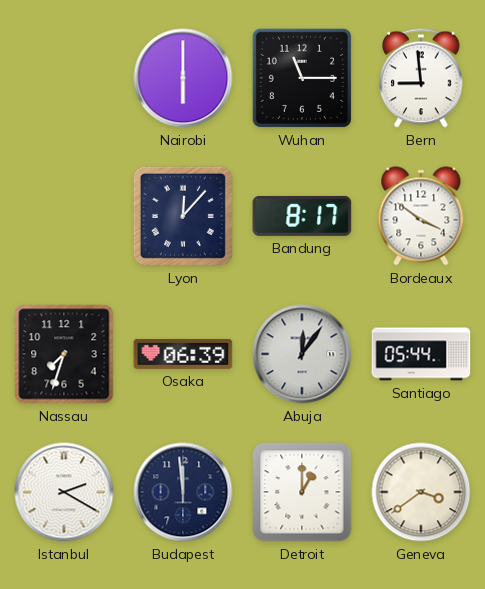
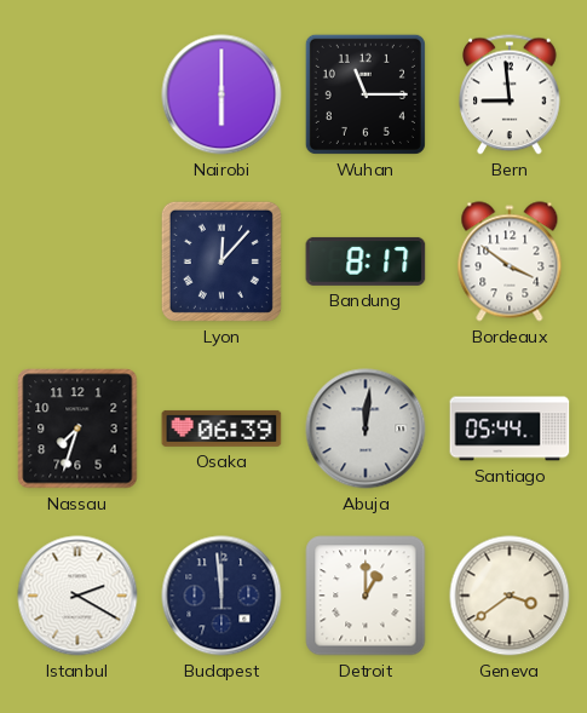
Abuja: 12:06 -> 12:01 (366, 429)
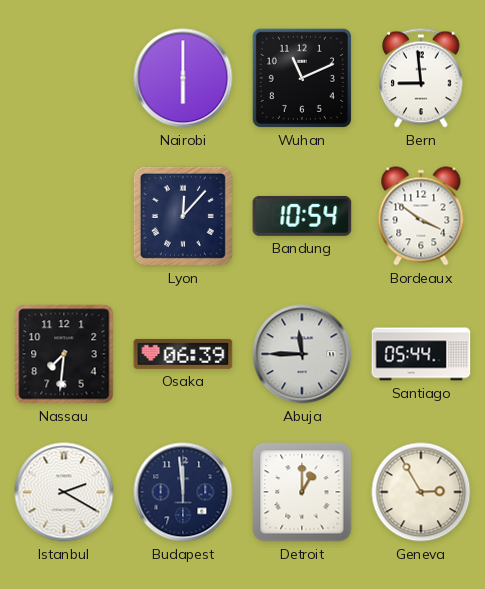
Wuhan: 11:15 -> 11:11 (302, 78)
Bandung: 8:17 -> 10:54 (302, 216)
Nassau: 7:33 -> 7:31 (64, 354)
Abuja: 12:01 -> 11:45 (302, 354)
Geneva: 3:39 -> 2:55 (421, 492)
